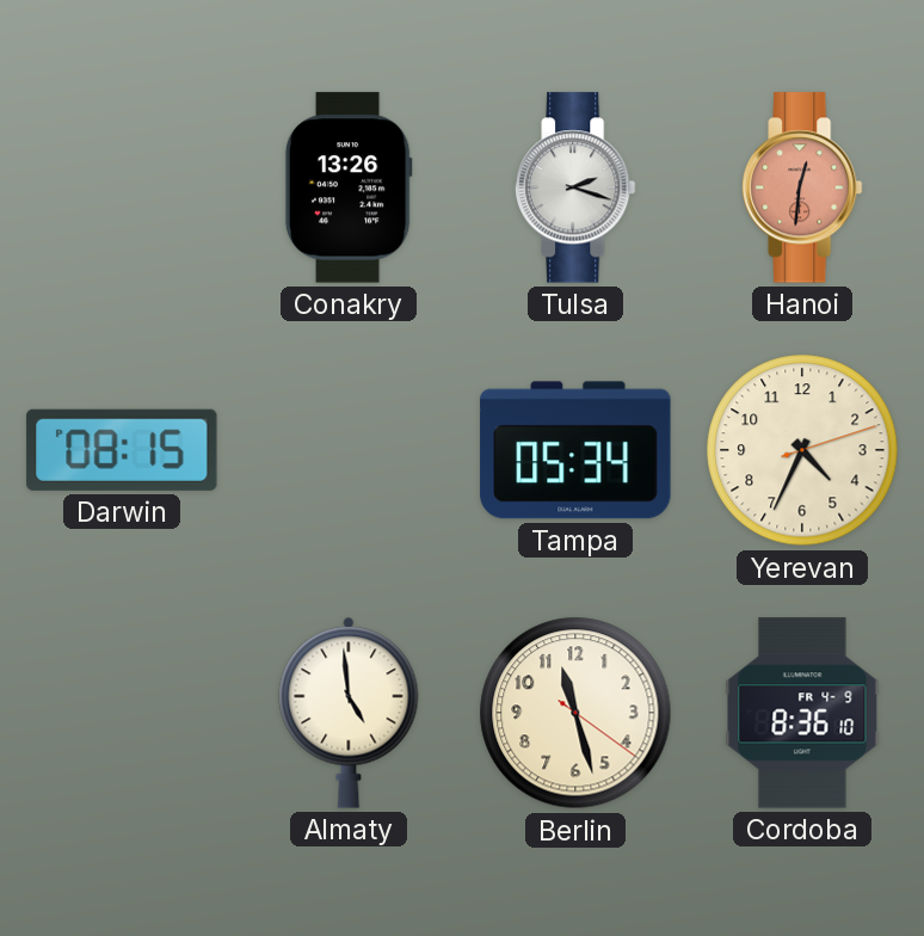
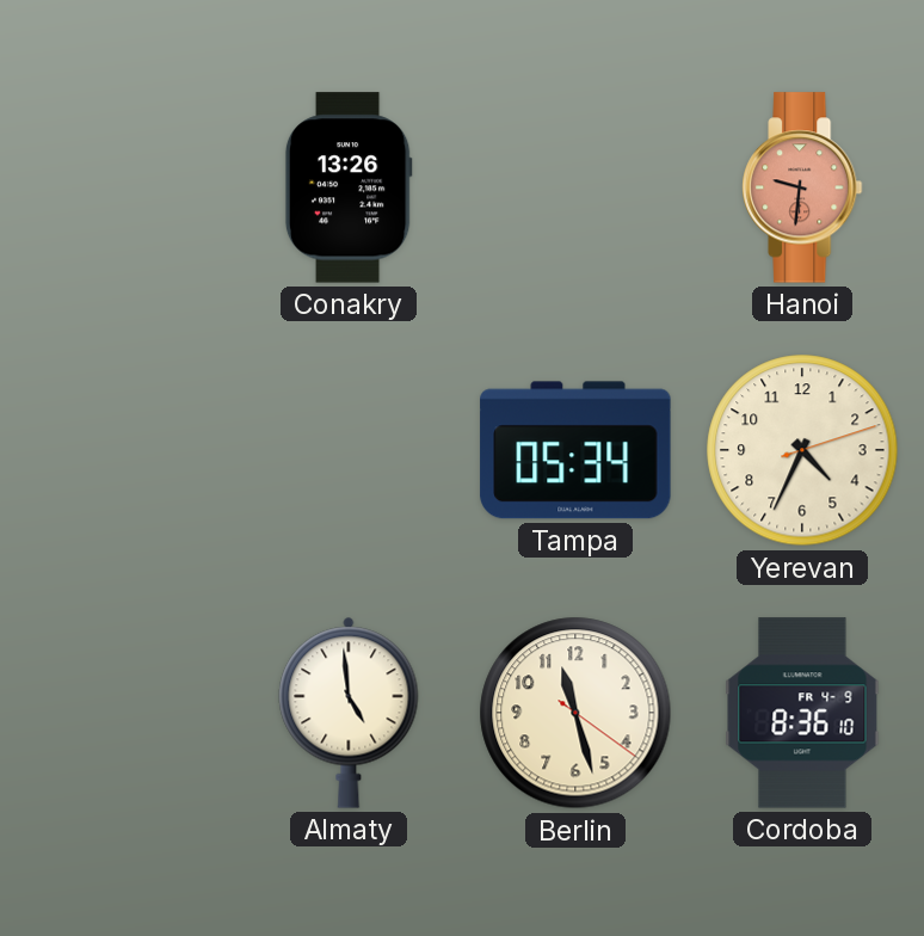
Tulsa: 2:18 -> none (575, 187)
Hanoi: 12:31 -> 9:31 (802, 187)
Darwin: 08:15 -> none (122, 450)
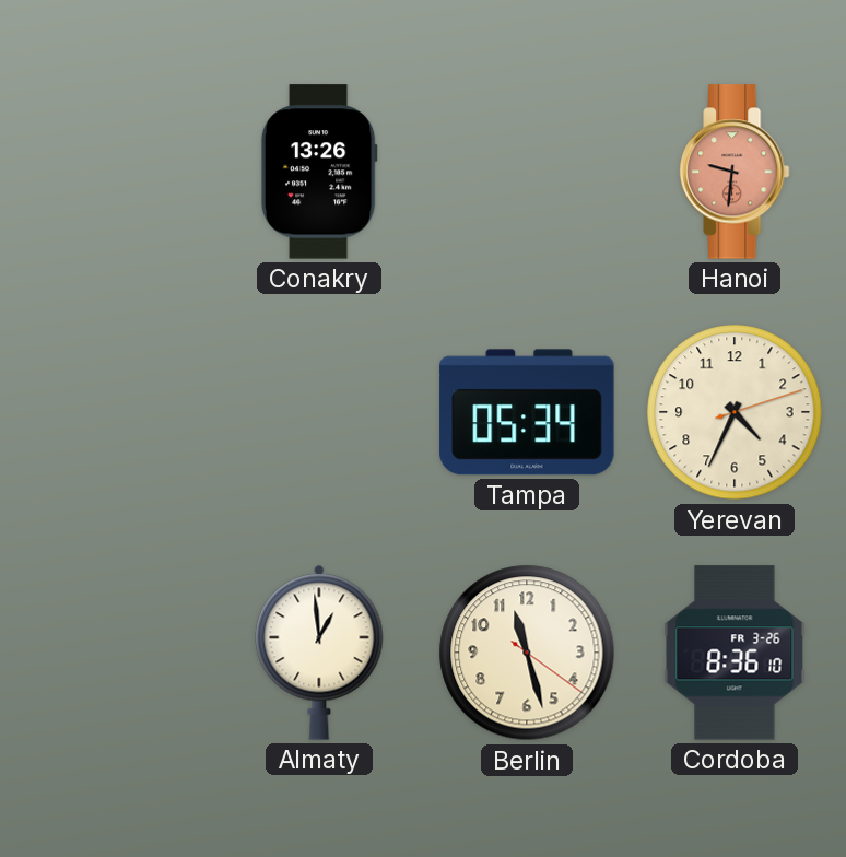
Almaty: 4:59 -> 12:59 (319, 653)
Cordoba date: FR 4-9 -> FR 3-26 (735, 653)
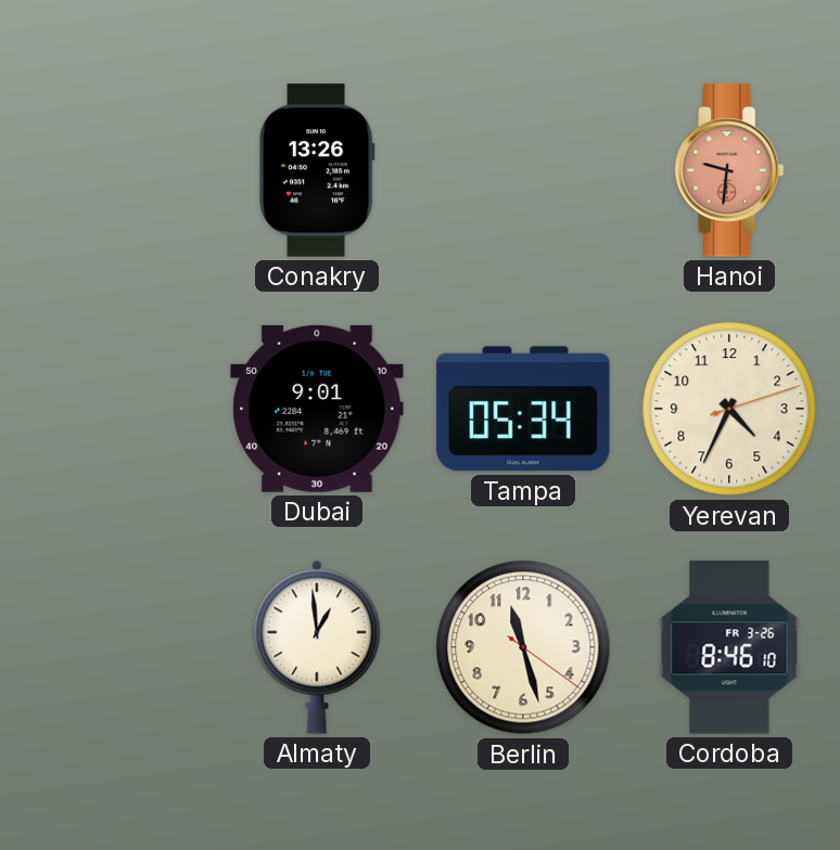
Dubai: none -> 9:01 (317, 409)
Cordoba: 8:36 -> 8:46 (729, 647)
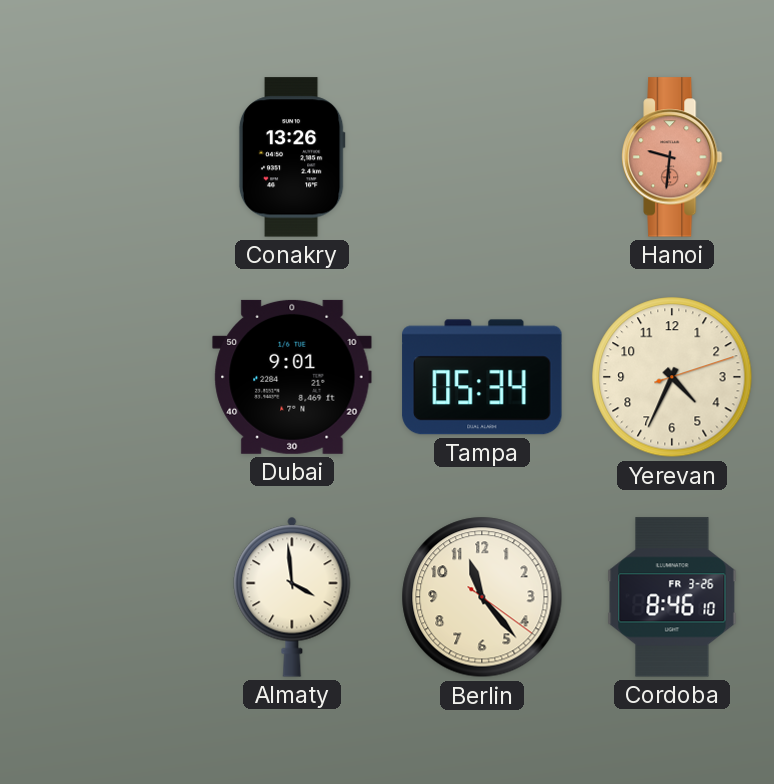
Almaty: 12:59 -> 3:59 (292, 597)
Berlin: 11:27 -> 11:23 (482, 597)
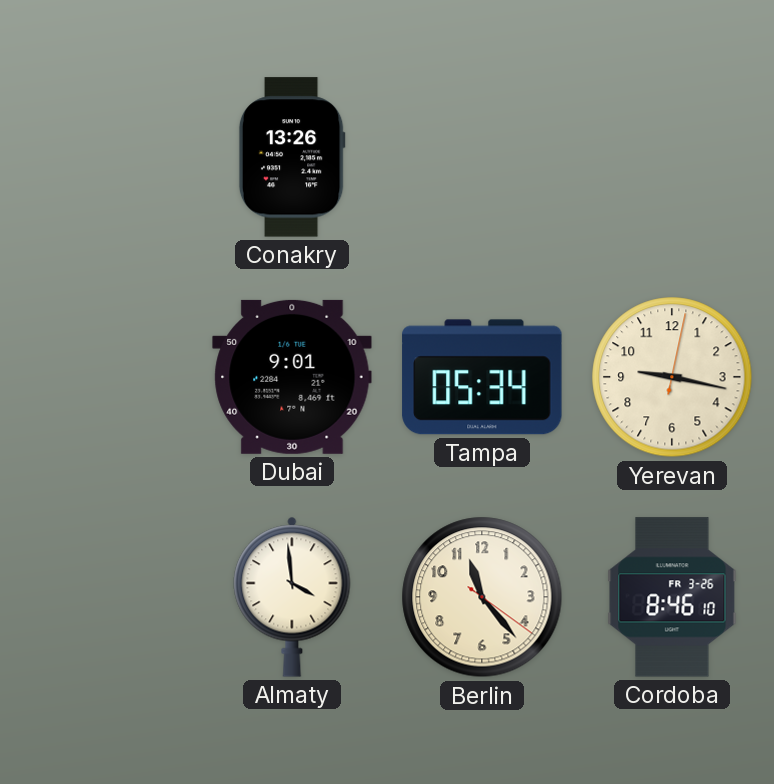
Hanoi: 9:31 -> none (672, 157)
Yerevan: 4:34 -> 9:17 (672, 377)
